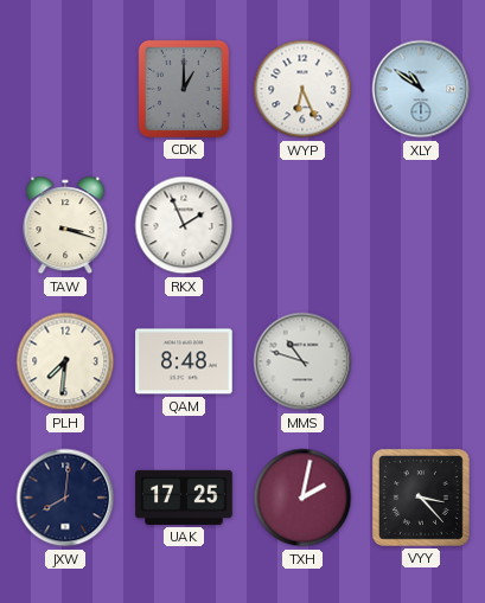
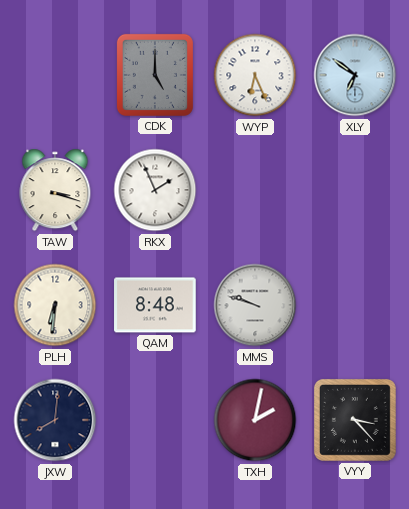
CDK: 1:00 -> 5:00 (155, 75)
XLY: 10:51 -> 6:51 (355, 75)
PLH: 7:31 -> 6:31 (55, 305)
MMS: 10:48 -> 9:48 (255, 305)
UAK: 17:25 -> none (184, 498)
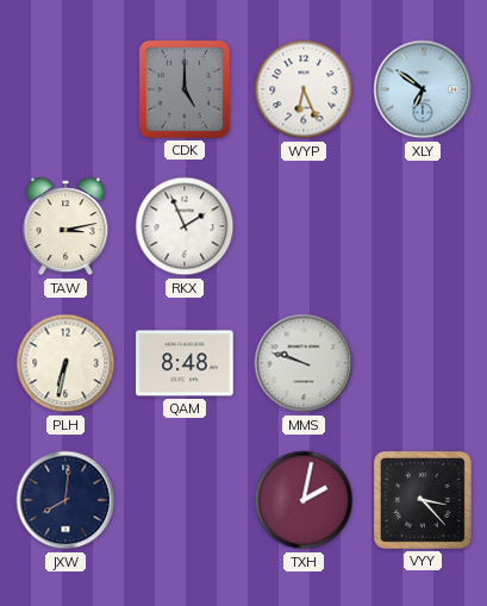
TAW: 3:18 -> 3:13 (65, 226)
PLH: 6:31 -> 6:32 (65, 363)
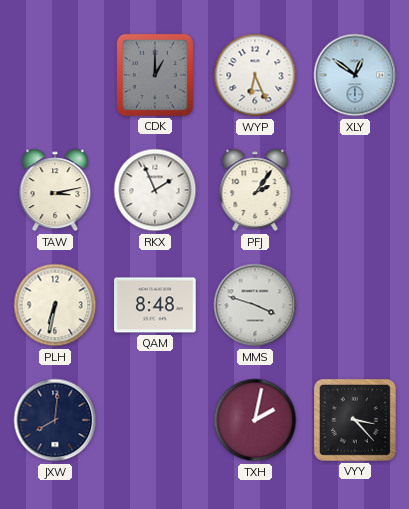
CDK: 5:00 -> 1:00 (155, 75)
XLY: 6:51 -> 12:51 (355, 75)
PFJ: none -> 2:06 (255, 190)
MMS: 9:48 -> 3:48 (255, 305)
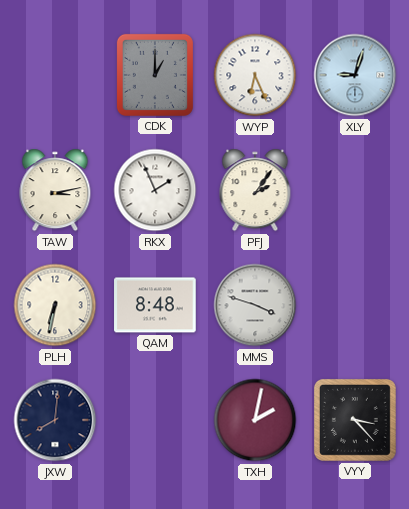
XLY: 12:51 -> 9:03 (355, 75)
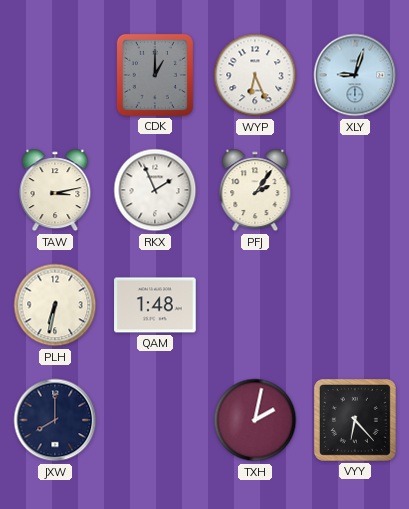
QAM: 8:48 -> 1:48 (155, 305)
MMS: 3:48 -> none (255, 305)
JXW: 8:01 -> 8:00 (55, 420)
VYY: 3:23 -> 6:23 (355, 420)
